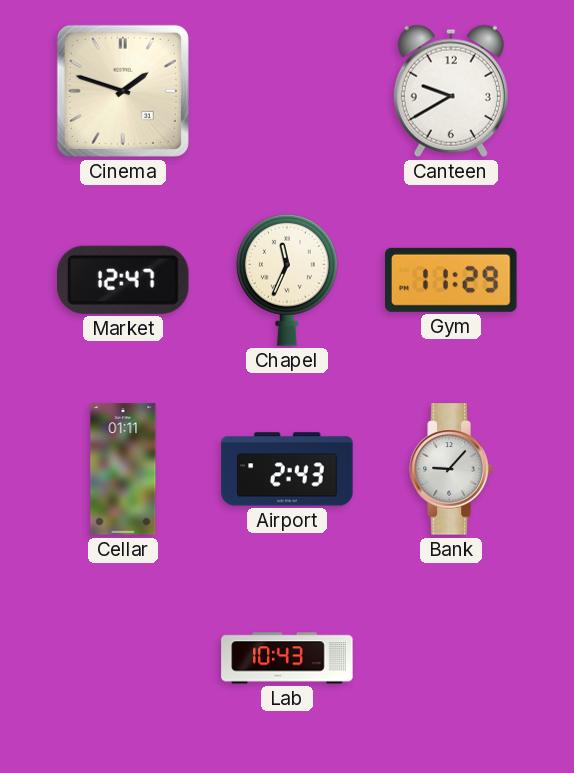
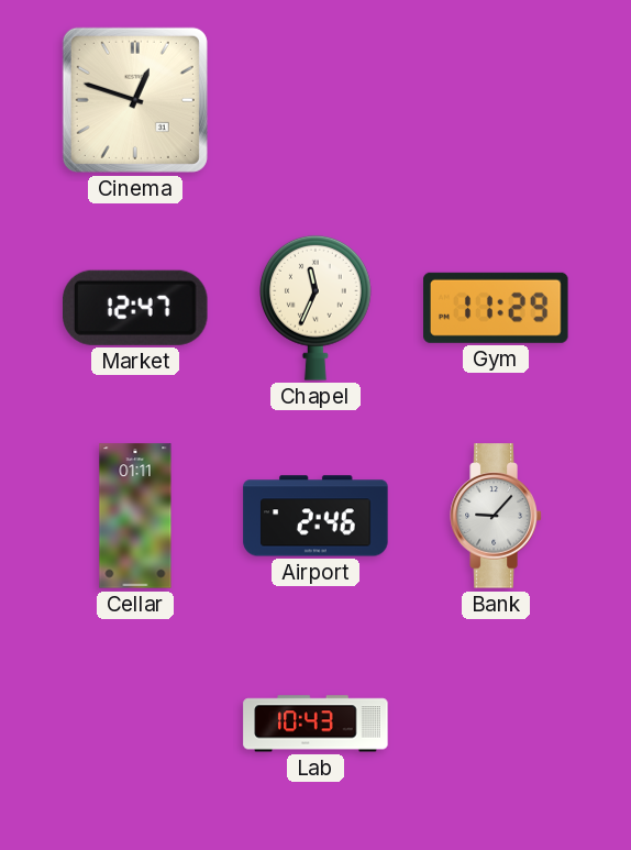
Cinema: 1:48 -> 12:48 (135, 100)
Canteen: 9:40 -> none (451, 91)
Airport: 2:43 -> 2:46 (315, 516)
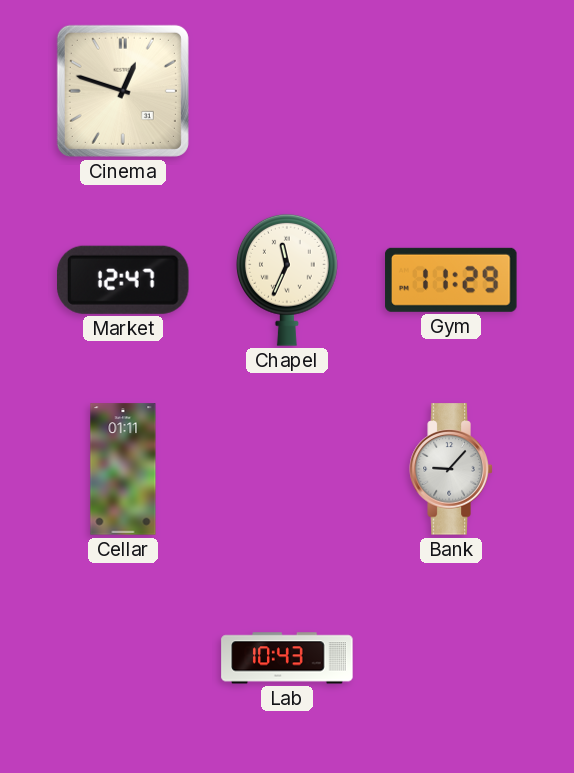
Airport: 2:46 -> none (315, 516)
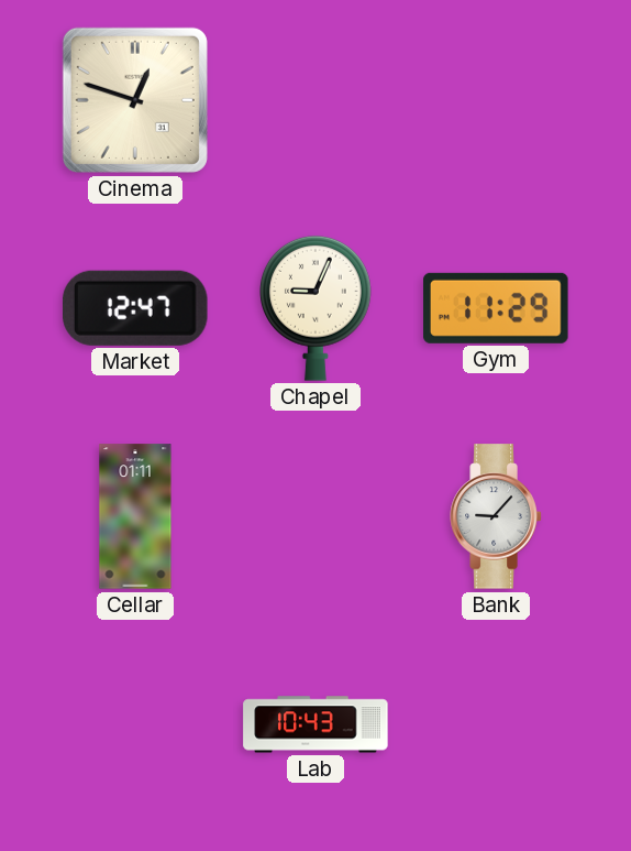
Chapel: 11:34 -> 9:04 (315, 308)
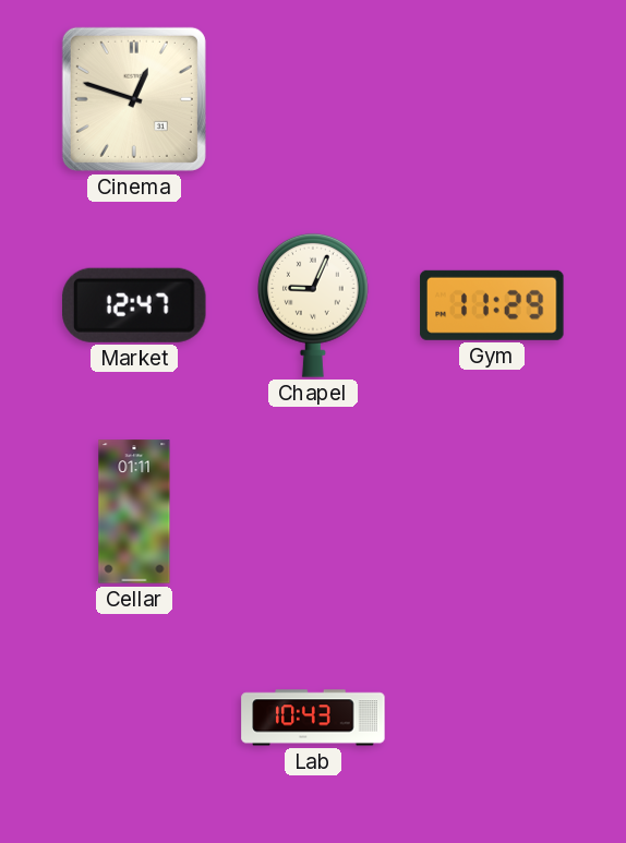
Bank: 9:07 -> none (496, 516)
